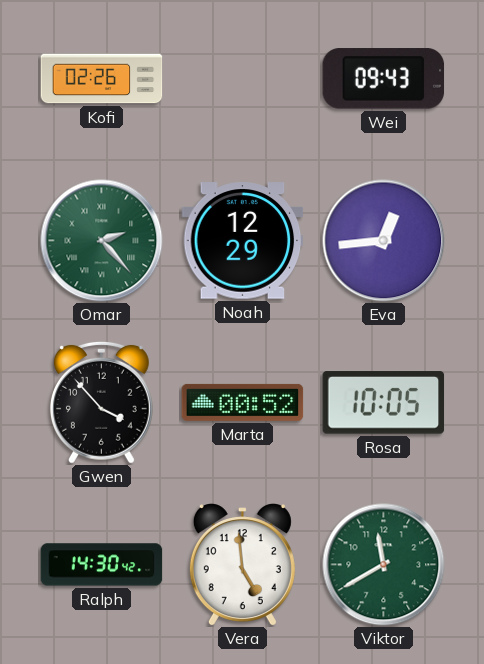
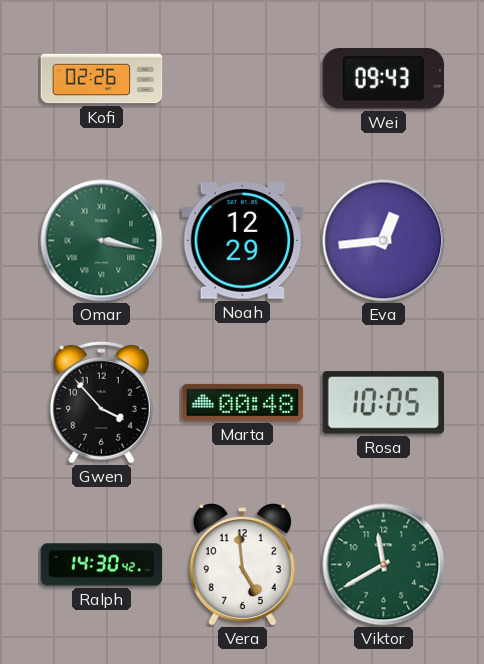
Omar: 2:23 -> 3:17 (102, 241)
Marta: 00:52 -> 00:48 (243, 402)
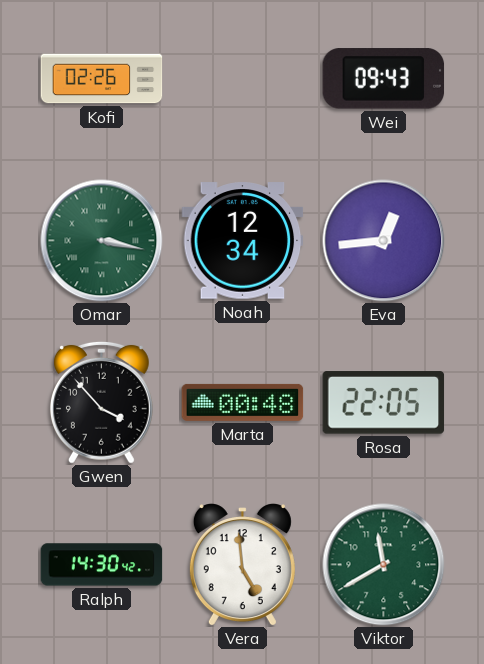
Noah: 12:29 -> 12:34 (243, 241)
Rosa: 10:05 -> 22:05 (384, 403)
